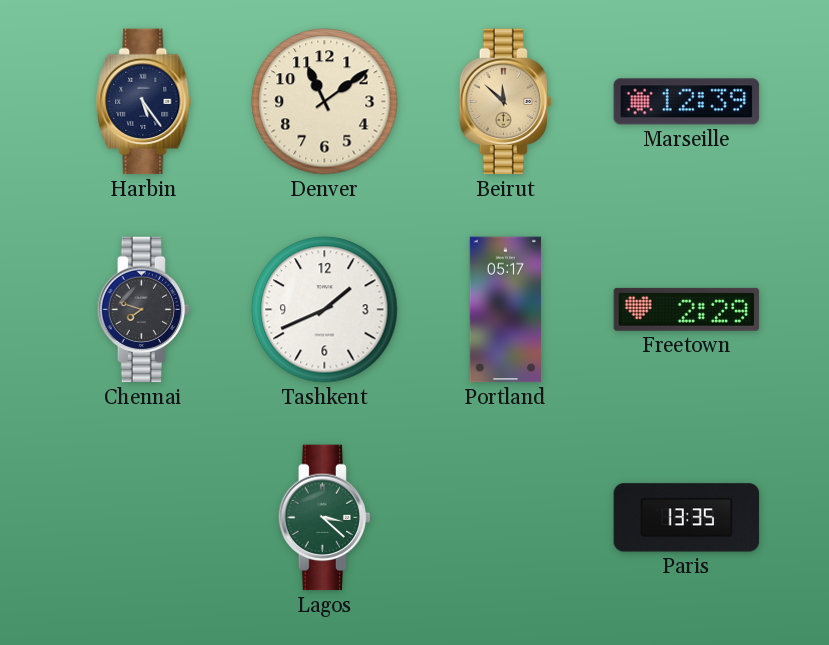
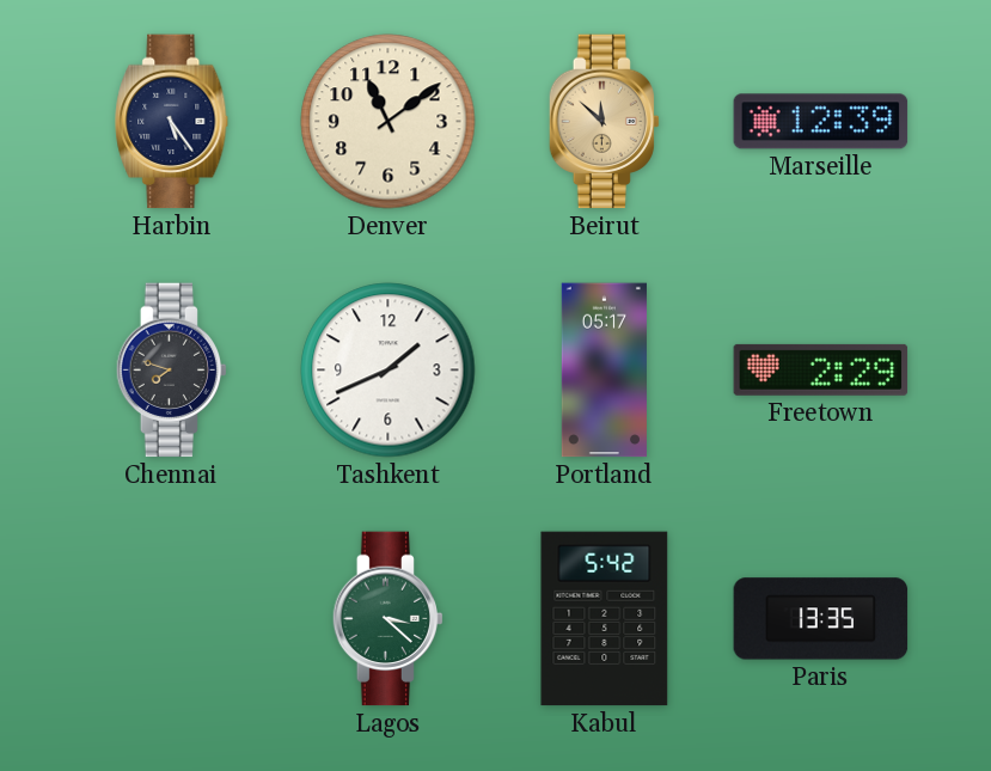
Kabul: none -> 5:42 (605, 619)
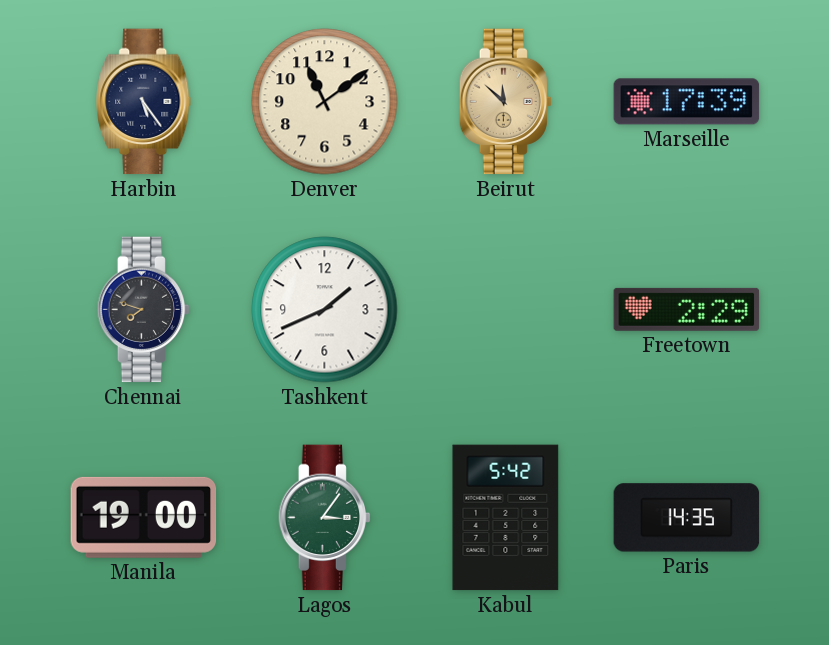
Marseille: 12:39 -> 17:39 (687, 102)
Portland: 05:17 -> none (604, 371)
Manila: none -> 19:00 (144, 517)
Lagos: 3:22 -> 3:06 (324, 518)
Paris: 13:35 -> 14:35 (687, 518)
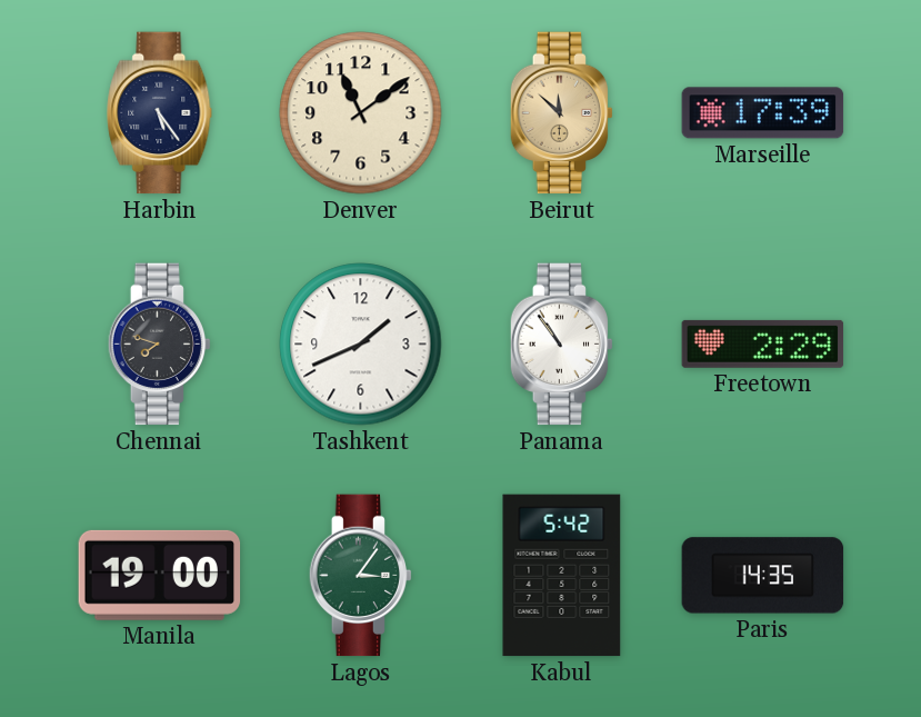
Panama: none -> 10:54 (561, 345)
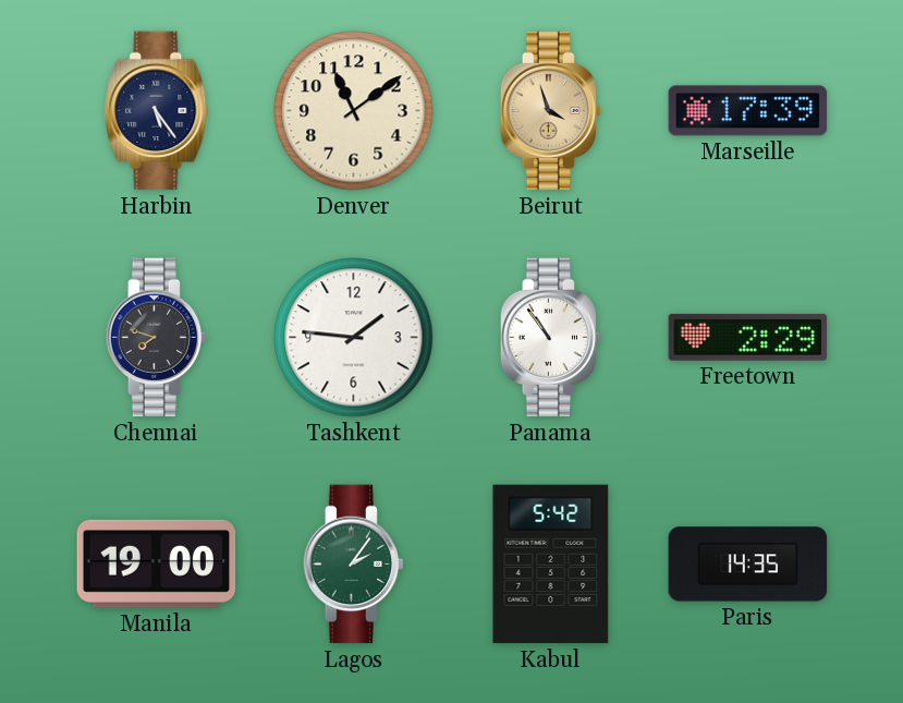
Beirut: 11:52 -> 3:57 (550, 111)
Tashkent: 1:41 -> 1:46 (354, 338)
Lagos: 3:06 -> 2:06 (353, 565)
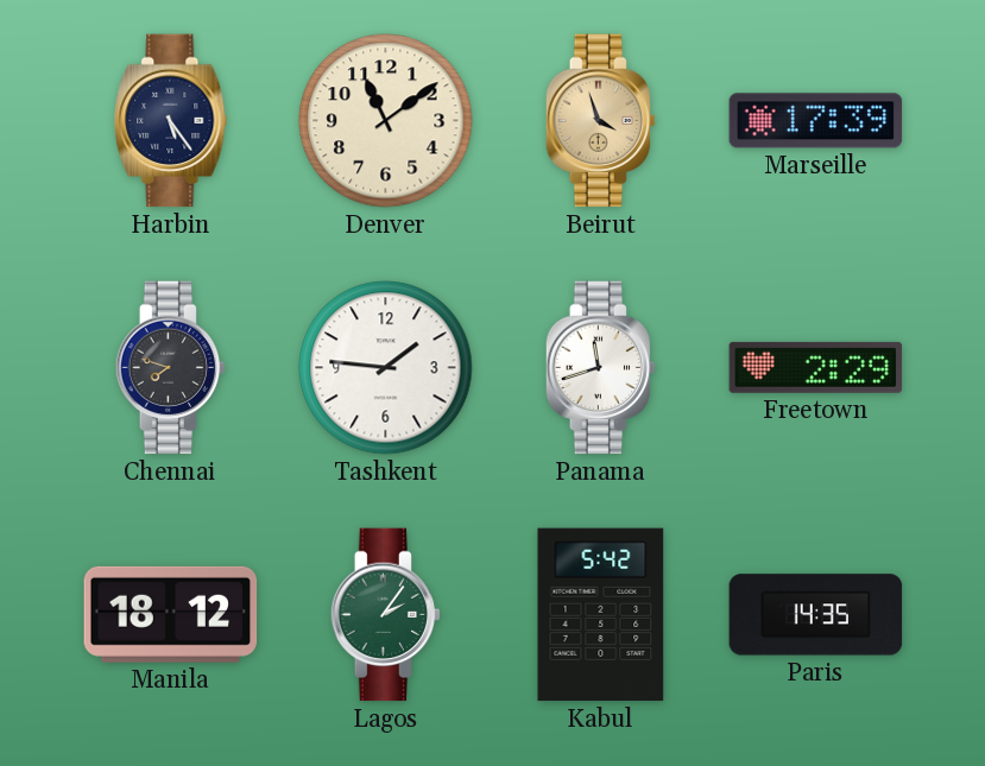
Panama: 10:54 -> 11:42 (600, 368)
Manila: 19:00 -> 18:12 (171, 614)
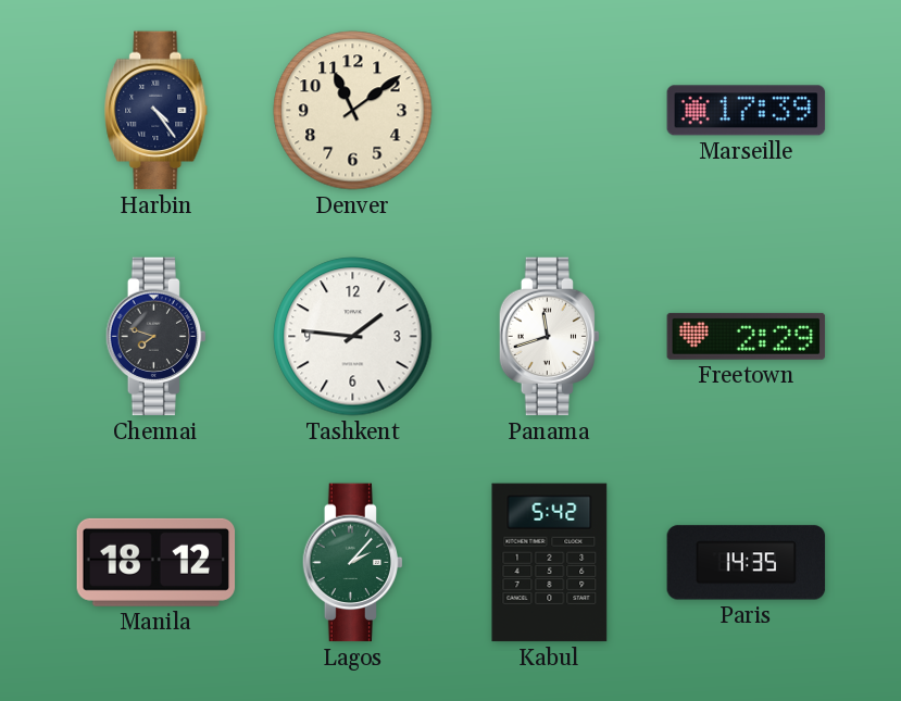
Harbin: 5:24 -> 4:24 (157, 111)
Beirut: 3:57 -> none (600, 121)
Lagos: 2:06 -> 2:07 (352, 563)
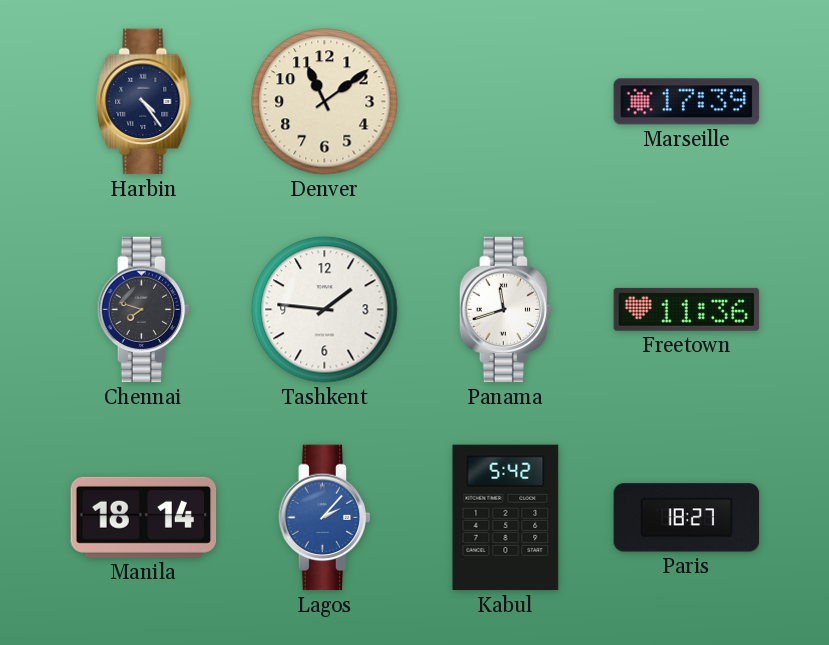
Freetown: 2:29 -> 11:36 (687, 309)
Manila: 18:12 -> 18:14 (144, 517)
Lagos dial: green -> blue (324, 518)
Paris: 14:35 -> 18:27 (687, 518)
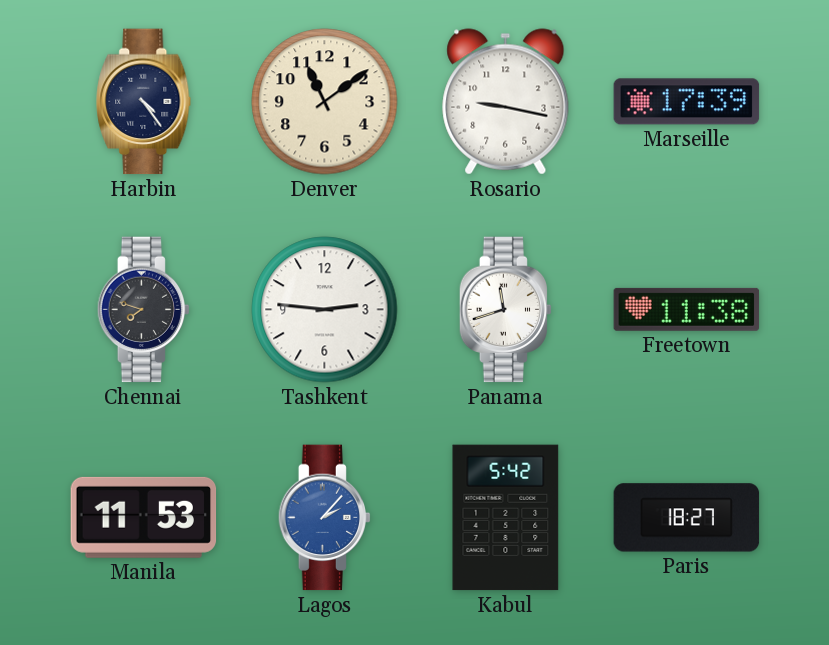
Rosario: none -> 9:17 (506, 102)
Tashkent: 1:46 -> 2:46 (325, 310)
Freetown: 11:36 -> 11:38 (687, 309)
Manila: 18:14 -> 11:53 (144, 517)
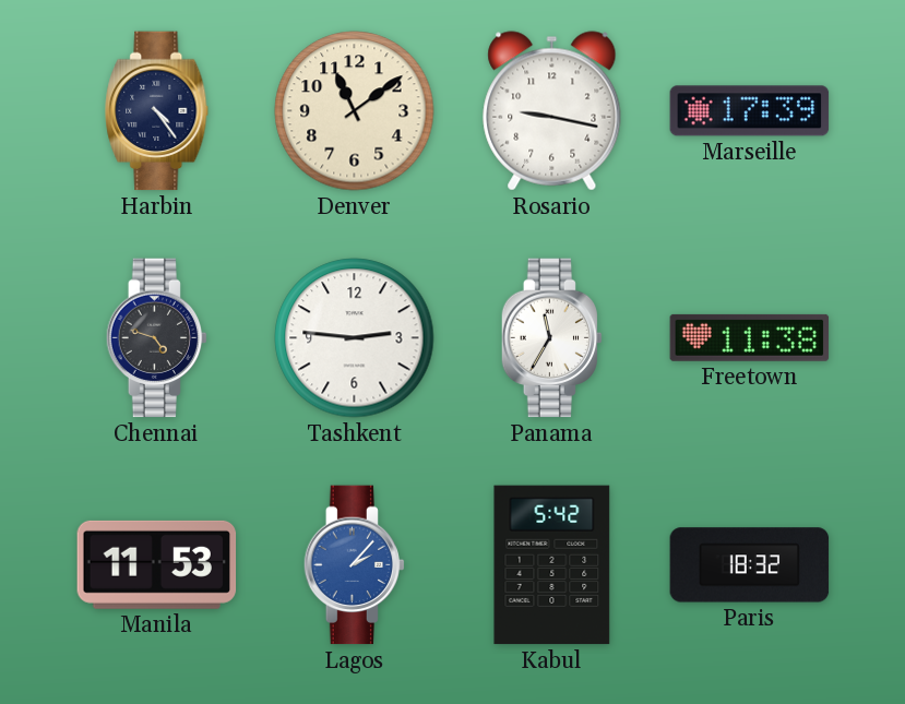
Chennai: 7:48 -> 4:48 (156, 338)
Panama: 11:42 -> 11:35 (551, 338)
Paris: 18:27 -> 18:32 (750, 565)
